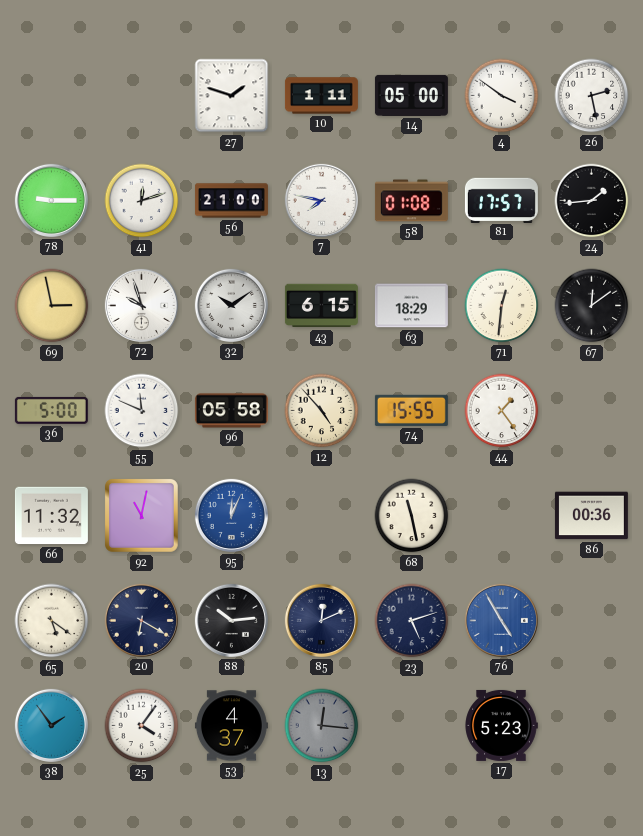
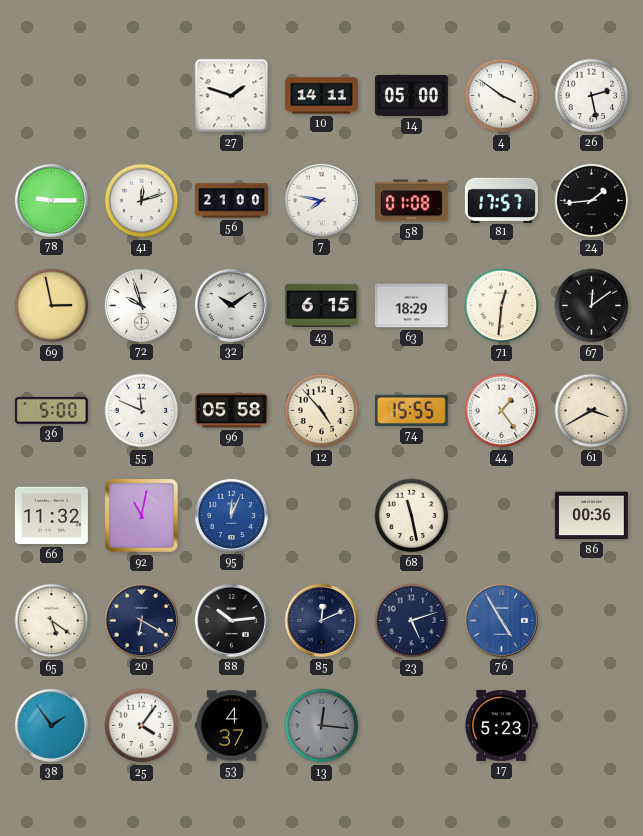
10: 1:11 -> 14:11 (321, 96)
61: none -> 3:40 (592, 411)
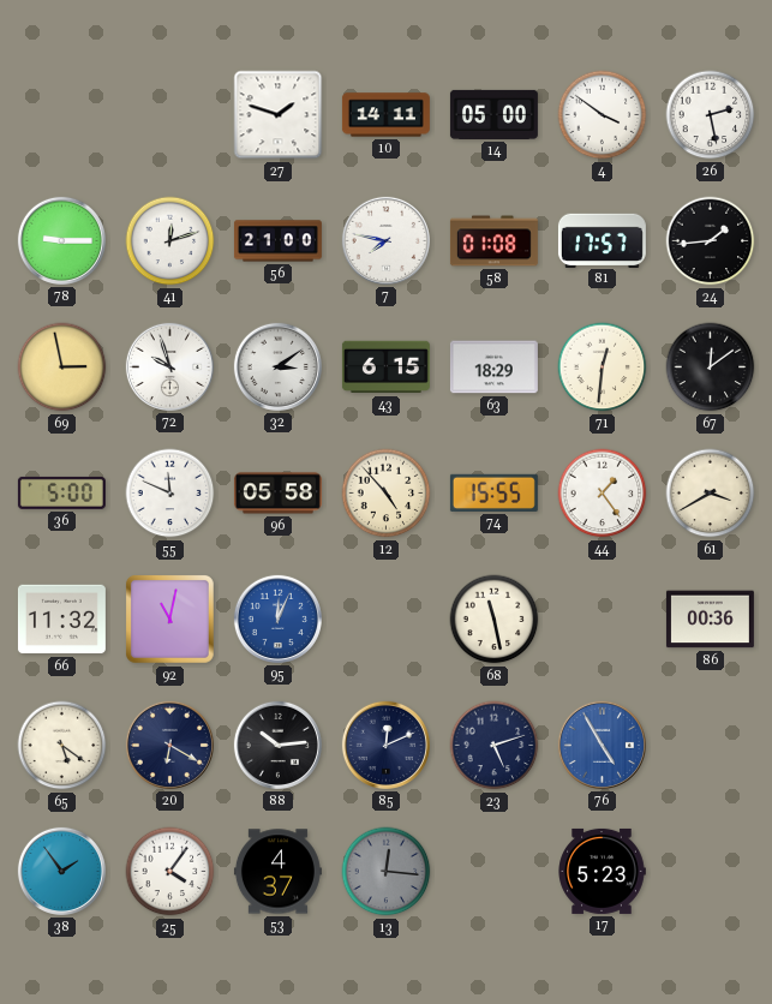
32: 10:09 -> 3:09 (277, 366)
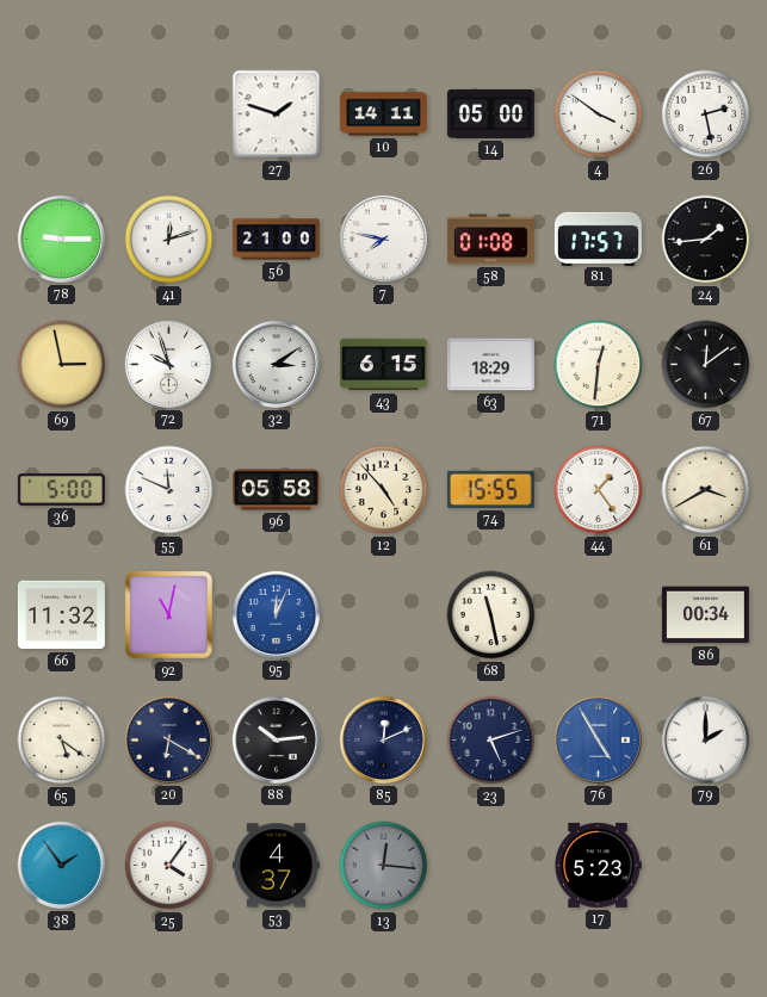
86: 00:36 -> 00:34 (705, 615)
79: none -> 2:00 (705, 739)
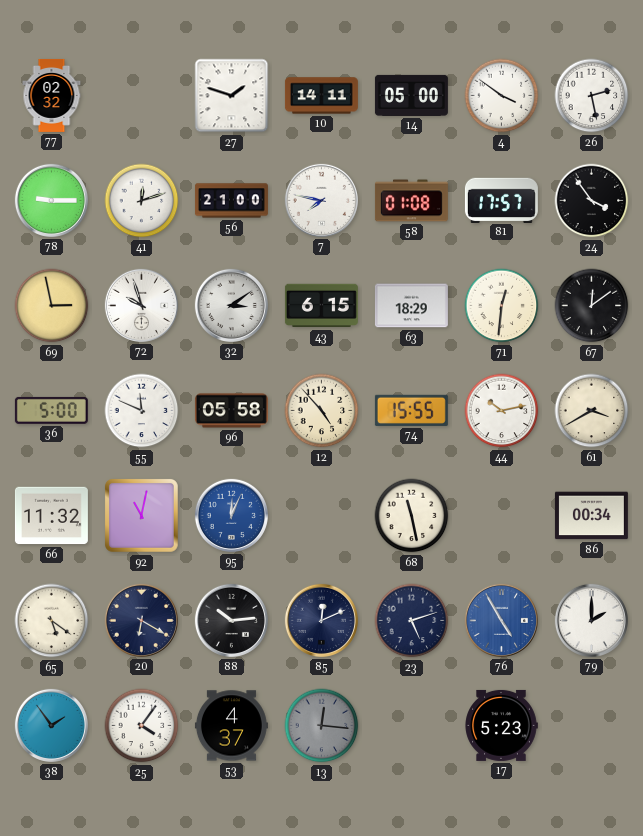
77: none -> 02:32 (52, 95)
24: 1:44 -> 3:54 (592, 201)
44: 1:24 -> 10:13 (502, 411)
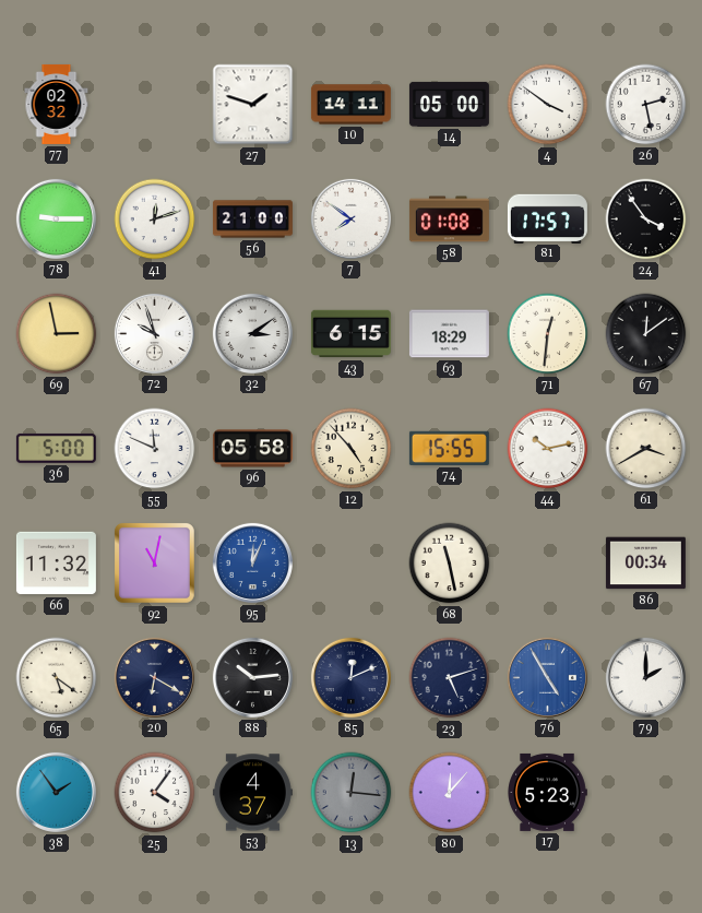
7: 7:47 -> 7:51 (350, 218)
80: none -> 12:07 (450, 793)
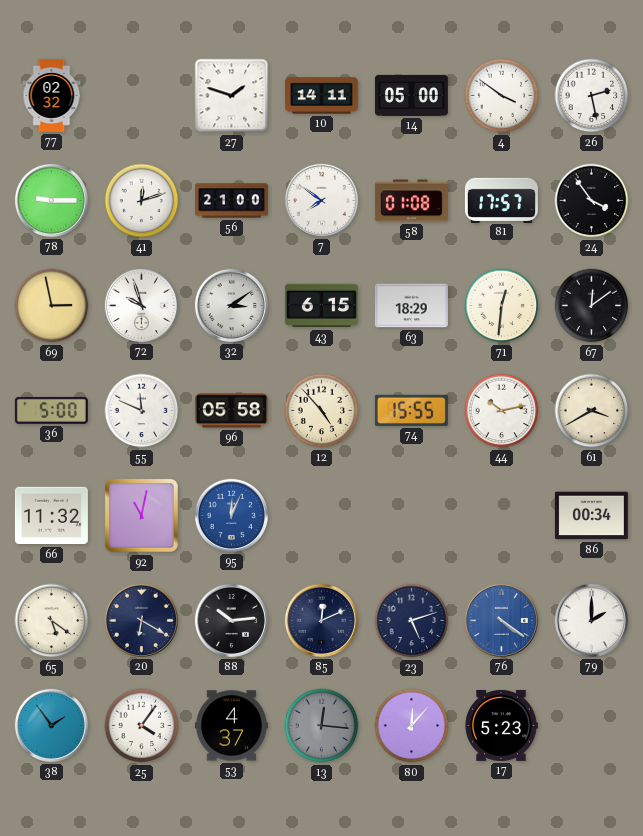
68: 11:28 -> none (450, 564)
76: 4:55 -> 4:21 (501, 620)
